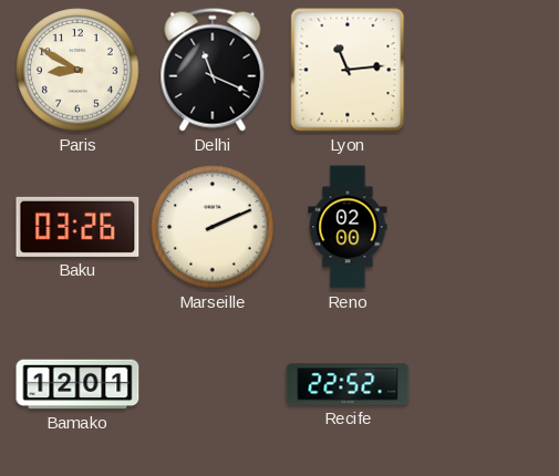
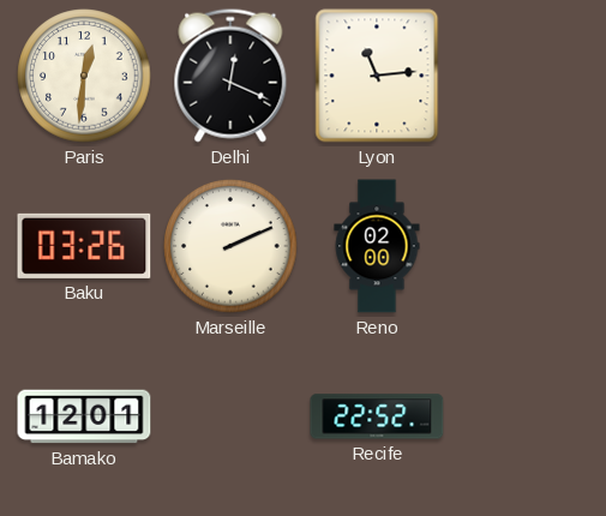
Paris: 8:50 -> 12:31 (84, 76)
Delhi: 11:19 -> 12:19 (230, 76)
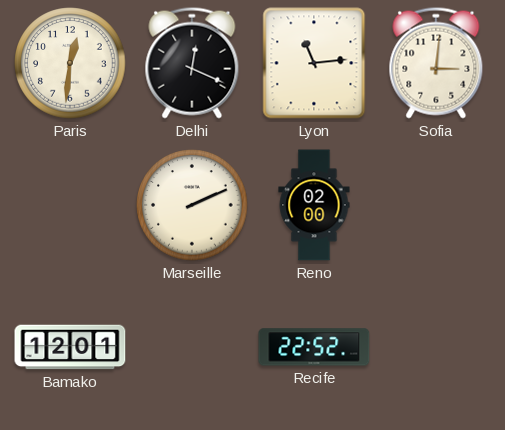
Sofia: none -> 3:01 (436, 63)
Baku: 03:26 -> none (84, 246)
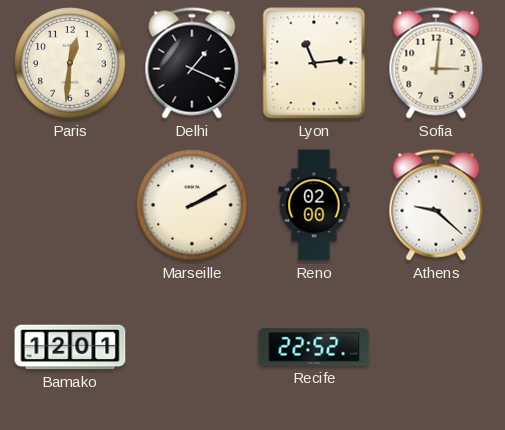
Delhi: 12:19 -> 1:19 (192, 63)
Marseille: 2:11 -> 2:10 (192, 205)
Athens: none -> 9:22 (436, 205)
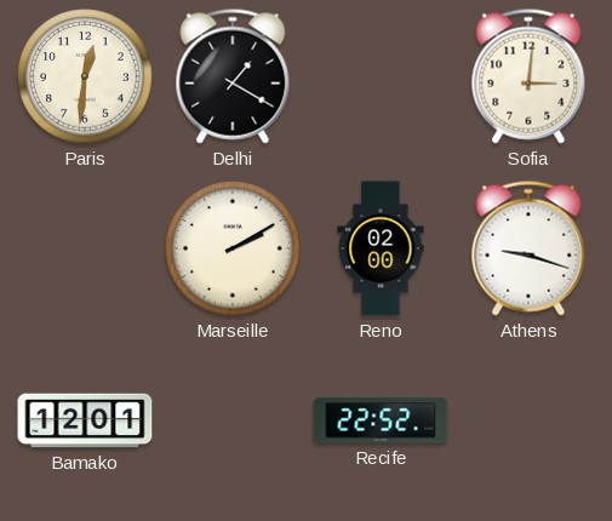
Delhi: 1:19 -> 1:20 (233, 76)
Lyon: 11:14 -> none (314, 63)
Athens: 9:22 -> 9:18 (528, 248)
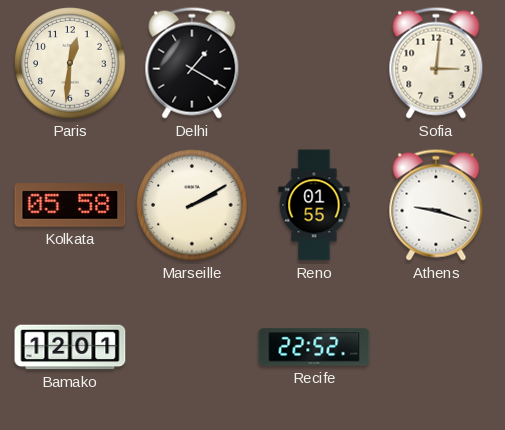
Kolkata: none -> 05:58 (70, 205)
Reno: 02:00 -> 01:55 (314, 205)
